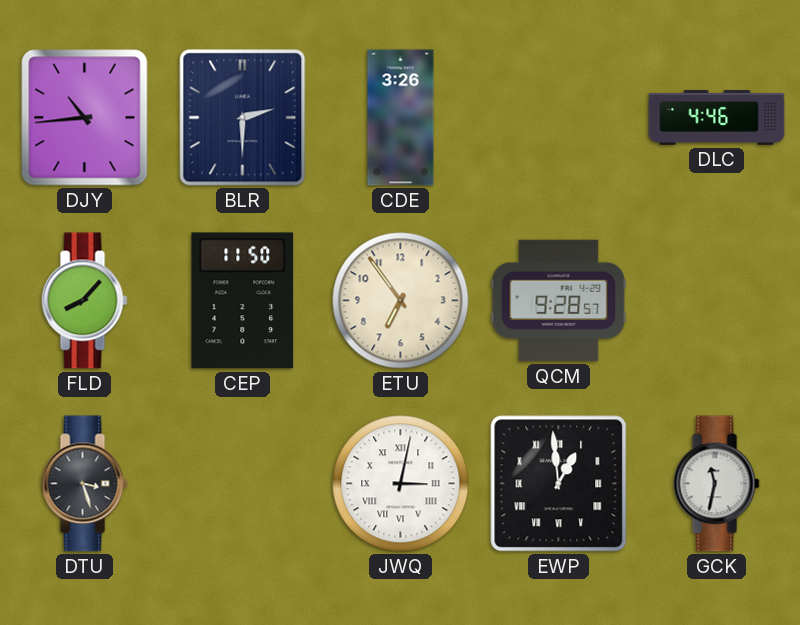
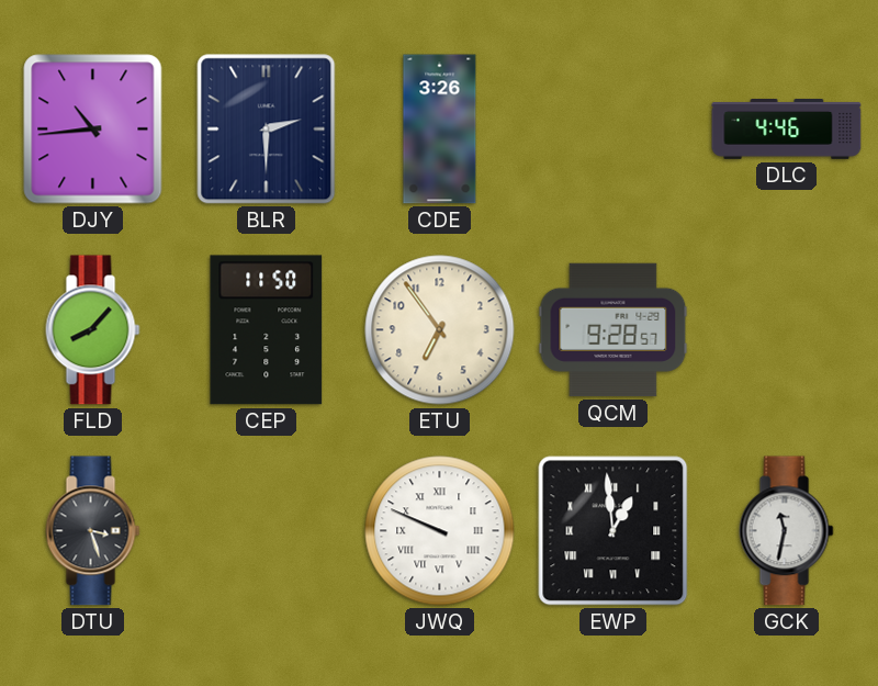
JWQ: 3:02 -> 9:49 (440, 531)
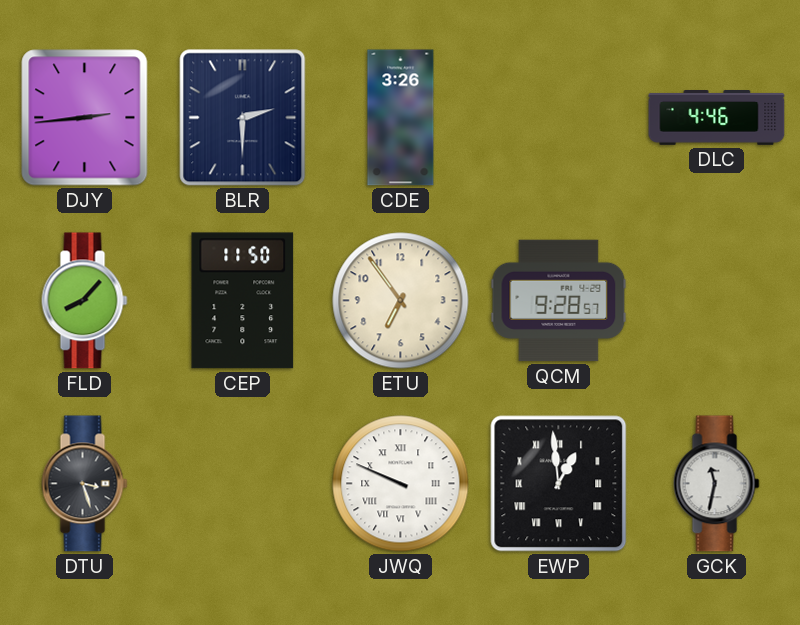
DJY: 10:44 -> 2:44 (85, 118)
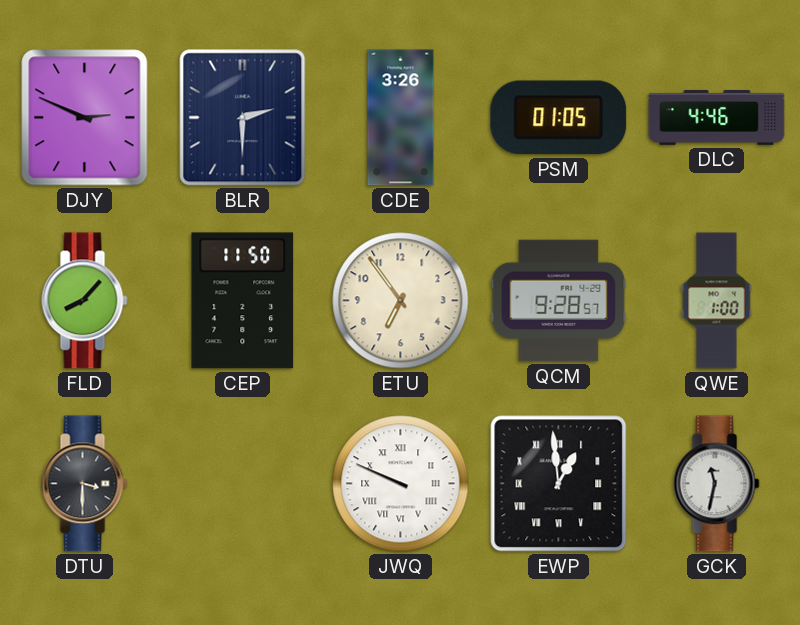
DJY: 2:44 -> 2:49 (85, 118)
PSM: none -> 01:05 (559, 118)
QWE: none -> 1:00 (717, 301)
DTU: 3:27 -> 3:30 (85, 484)
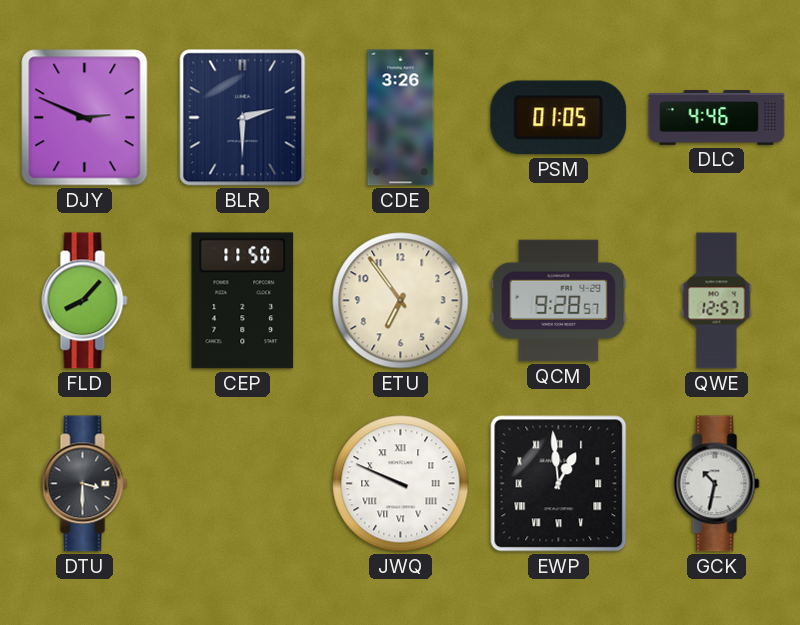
QWE: 1:00 -> 12:57 (717, 301)
GCK: 11:32 -> 10:32 (717, 484)
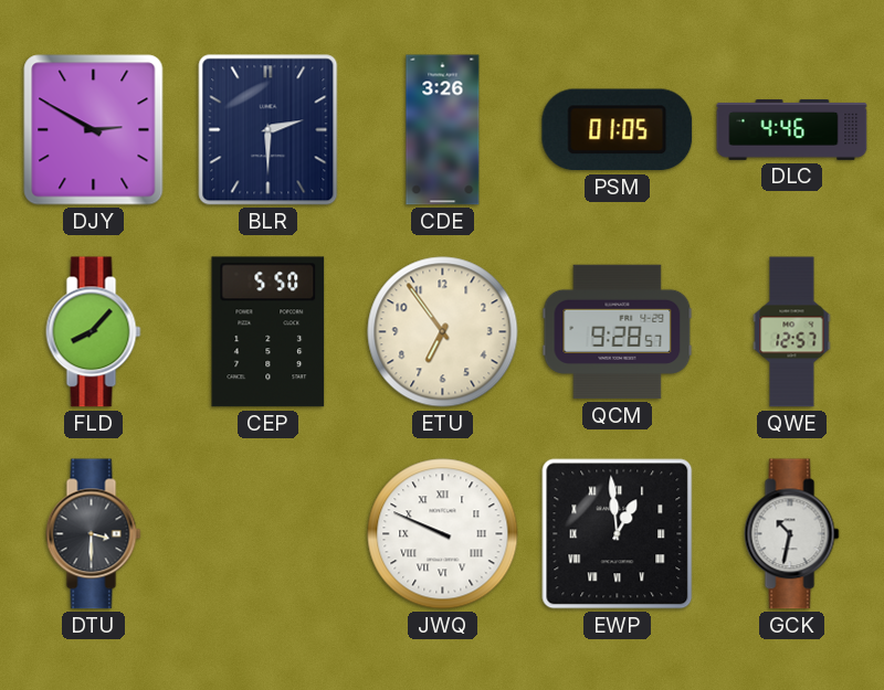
DJY: 2:49 -> 2:50 (94, 130)
CEP: 11:50 -> 5:50 (269, 332)
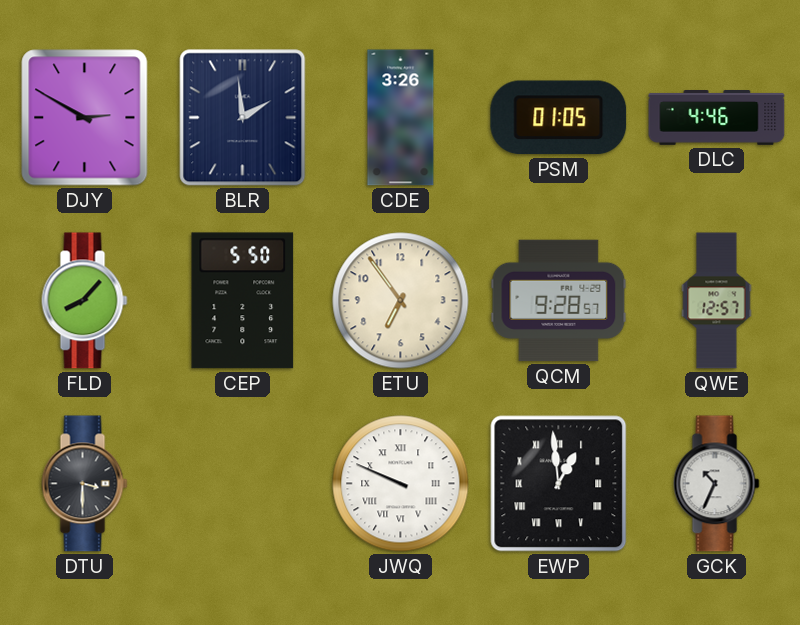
BLR: 2:30 -> 1:59 (243, 118)
GCK: 10:32 -> 10:34 (717, 484)
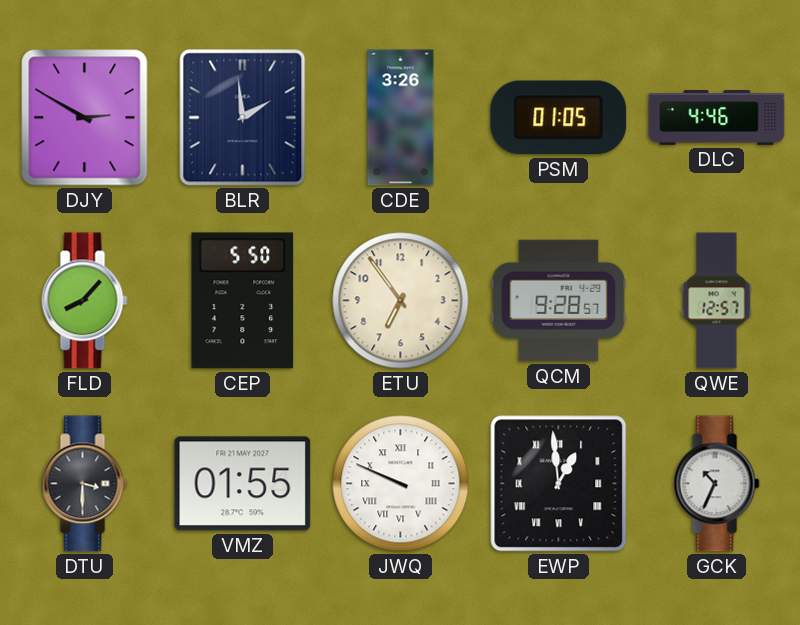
VMZ: none -> 01:55 (243, 484)
